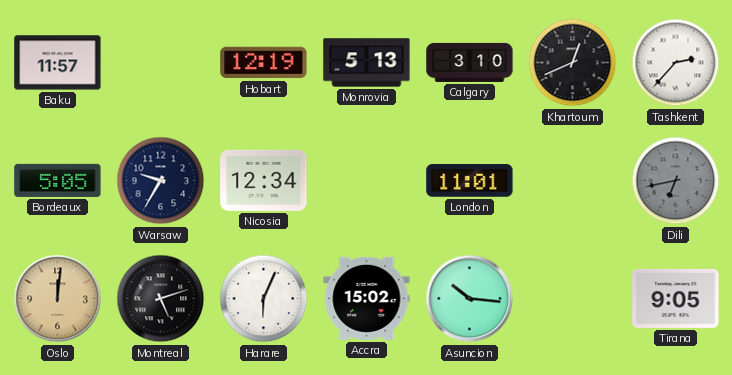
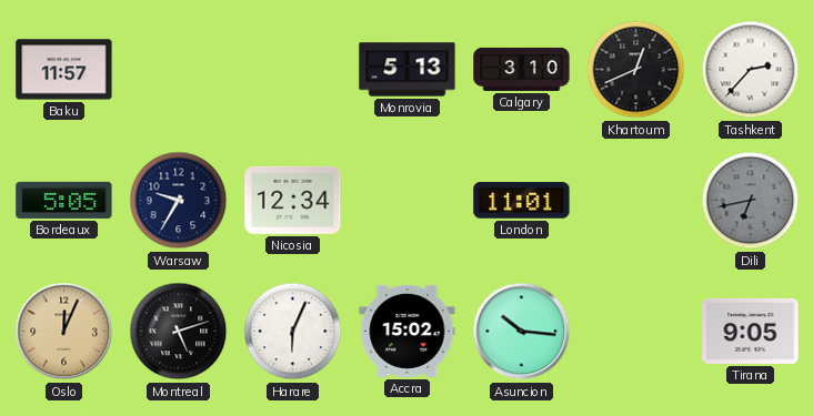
Hobart: 12:19 -> none (264, 63)
Oslo: 12:01 -> 12:04 (64, 332)
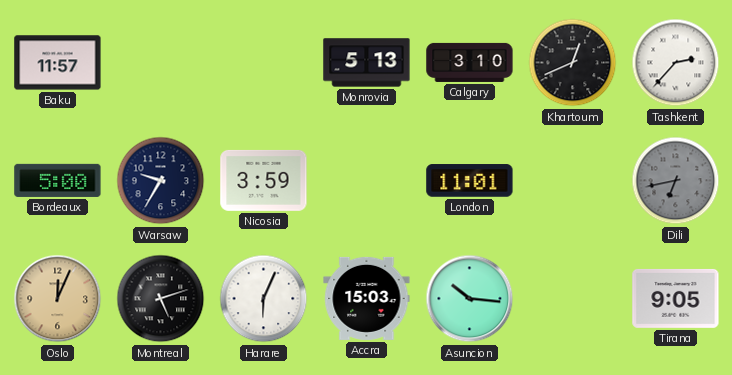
Bordeaux: 5:05 -> 5:00 (58, 180)
Nicosia: 12:34 -> 3:59 (264, 180)
Accra: 15:02 -> 15:03 (367, 298)
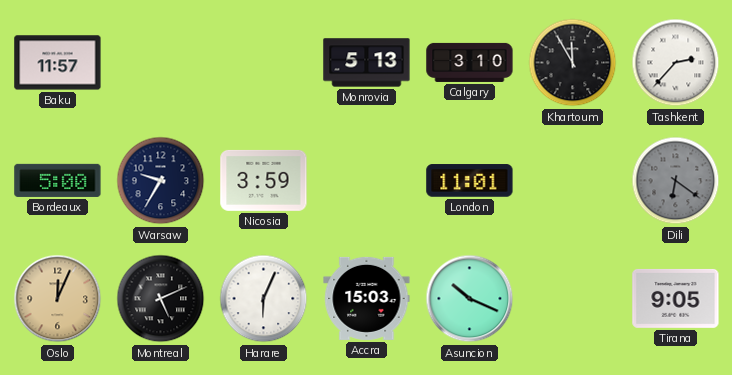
Khartoum: 12:41 -> 11:55 (573, 63)
Dili: 6:43 -> 6:21 (676, 181)
Montreal: 5:12 -> 5:11 (161, 299)
Asuncion: 10:16 -> 10:19 (470, 299)
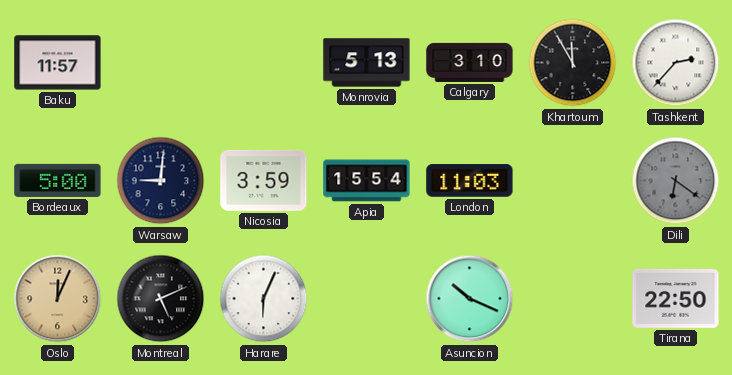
Warsaw: 9:35 -> 9:01 (161, 181)
Apia: none -> 15:54 (367, 181)
London: 11:01 -> 11:03 (470, 181)
Accra: 15:03 -> none (367, 298)
Tirana: 9:05 -> 22:50 (676, 298)
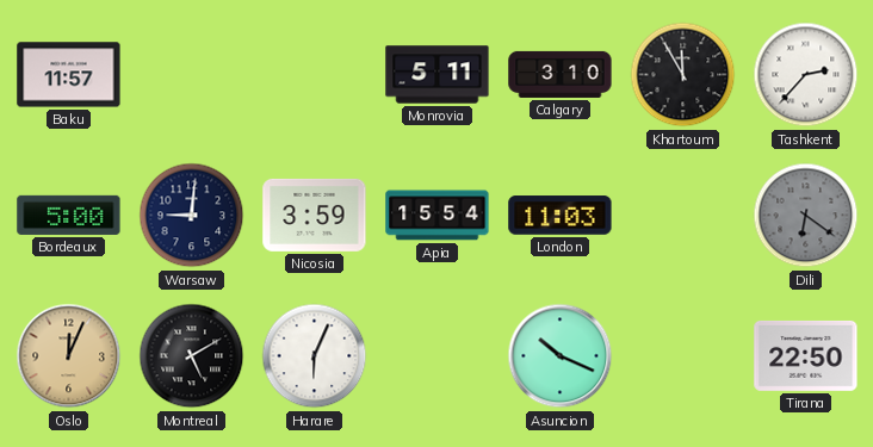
Monrovia: 5:13 -> 5:11 (438, 75)
Montreal: 5:11 -> 5:10 (192, 356)
